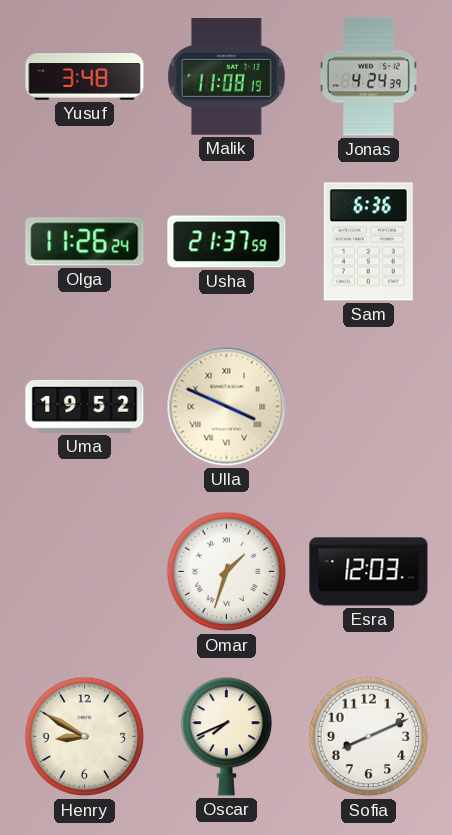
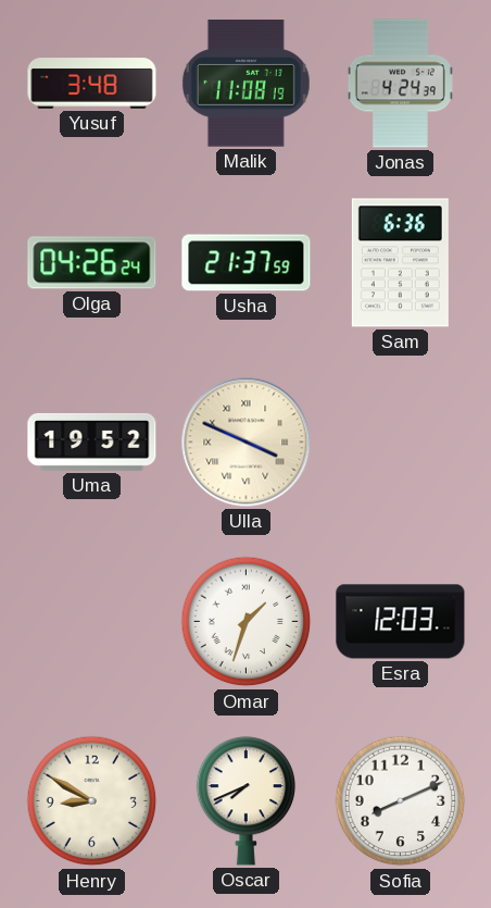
Olga: 11:26 -> 04:26 (92, 263)
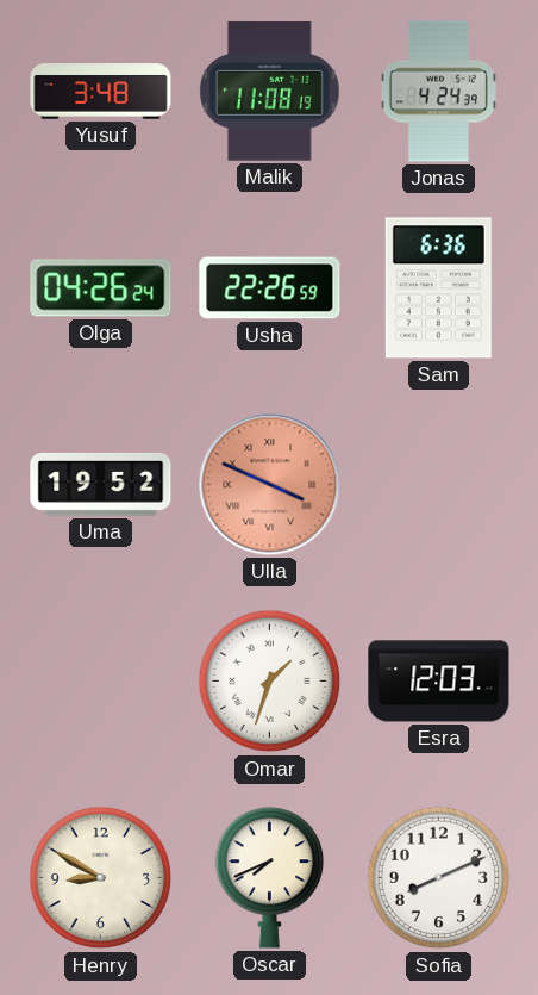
Usha: 21:37 -> 22:26 (270, 288)
Ulla dial: cream -> salmon (270, 485)
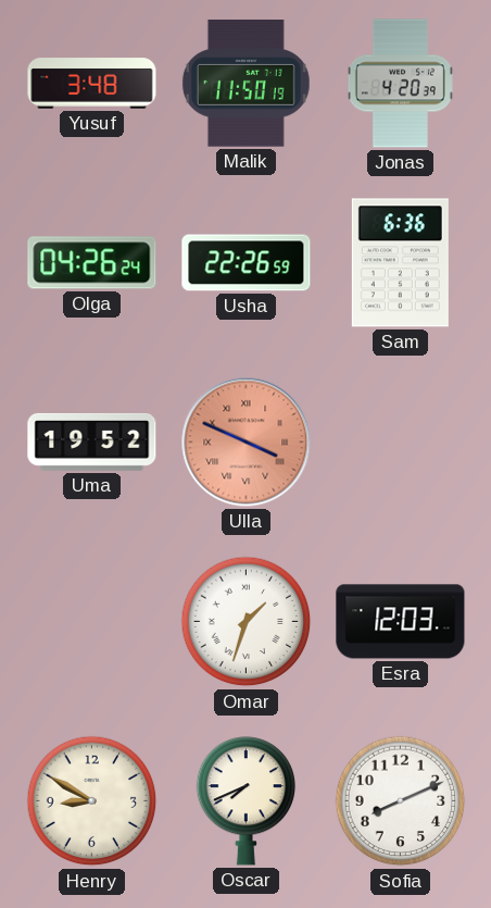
Malik: 11:08 -> 11:50 (246, 84)
Jonas: 4:24 -> 4:20 (400, 84)
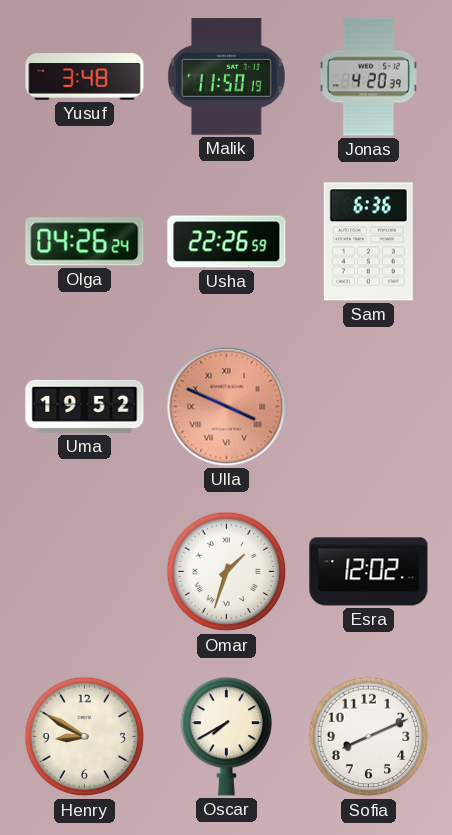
Esra: 12:03 -> 12:02 (369, 572)
Oscar: 7:41 -> 7:40 (227, 737)
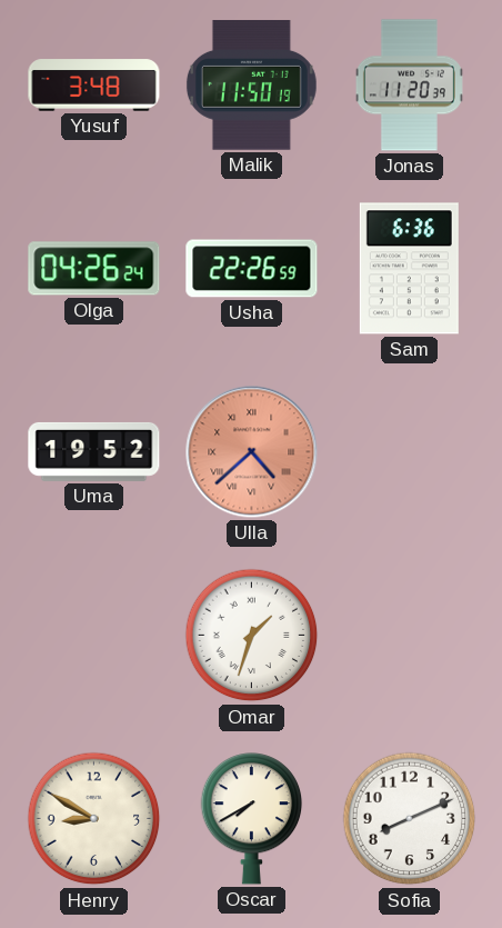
Jonas: 4:20 -> 11:20 (409, 86)
Ulla: 3:49 -> 4:38 (252, 452)
Esra: 12:02 -> none (369, 572)
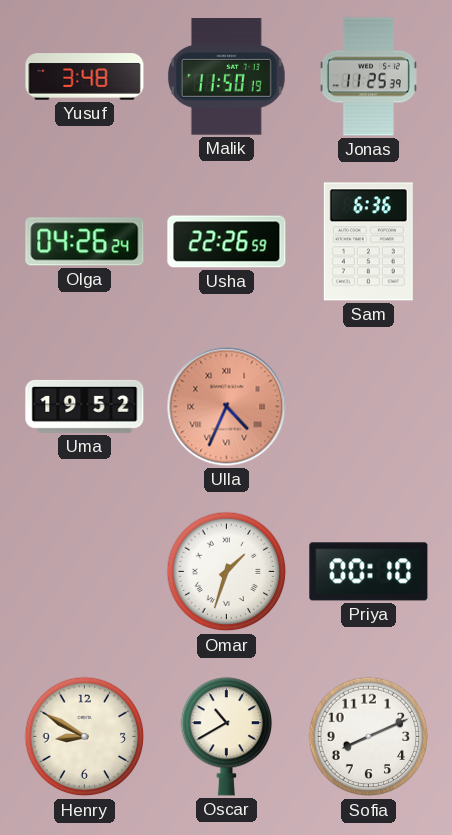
Jonas: 11:20 -> 11:25 (368, 77)
Ulla: 4:38 -> 4:34 (227, 407)
Priya: none -> 00:10 (369, 572)
Oscar: 7:40 -> 10:40 (227, 737)
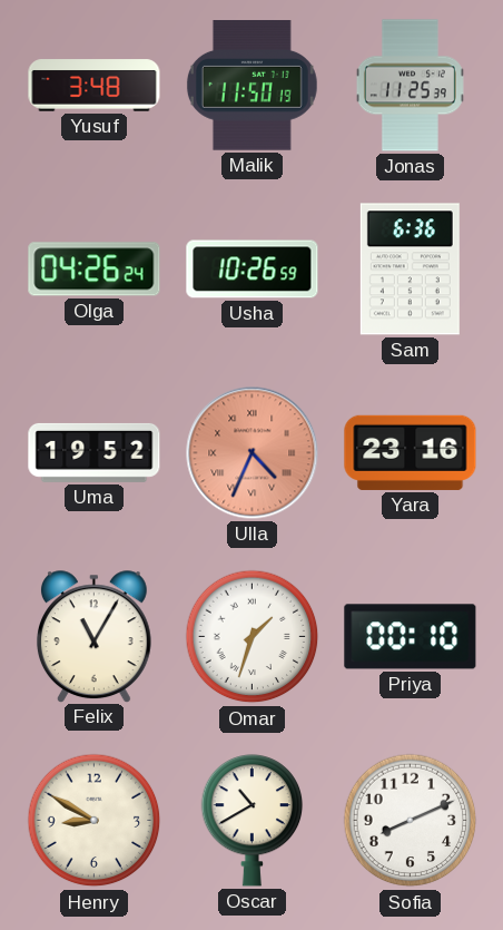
Usha: 22:26 -> 10:26 (253, 270)
Yara: none -> 23:16 (411, 452)
Felix: none -> 11:05 (93, 636)
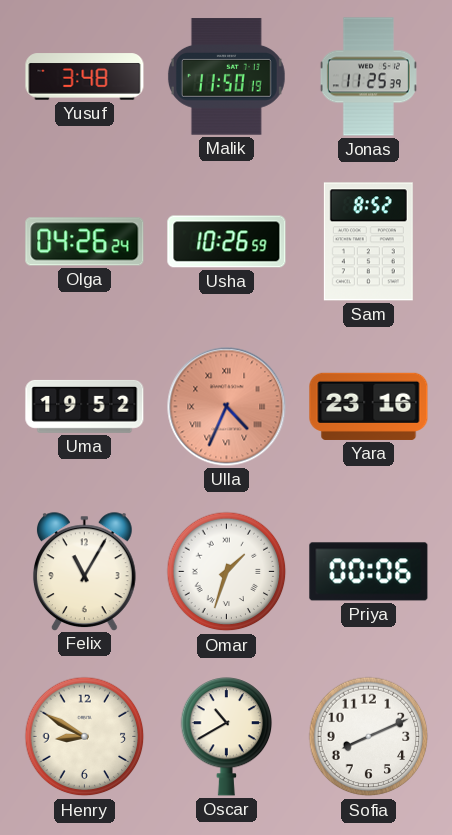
Sam: 6:36 -> 8:52 (368, 242)
Priya: 00:10 -> 00:06 (369, 572)
